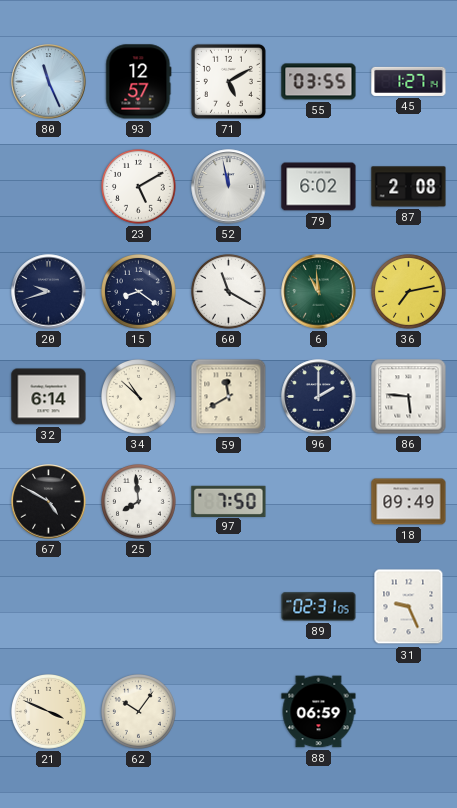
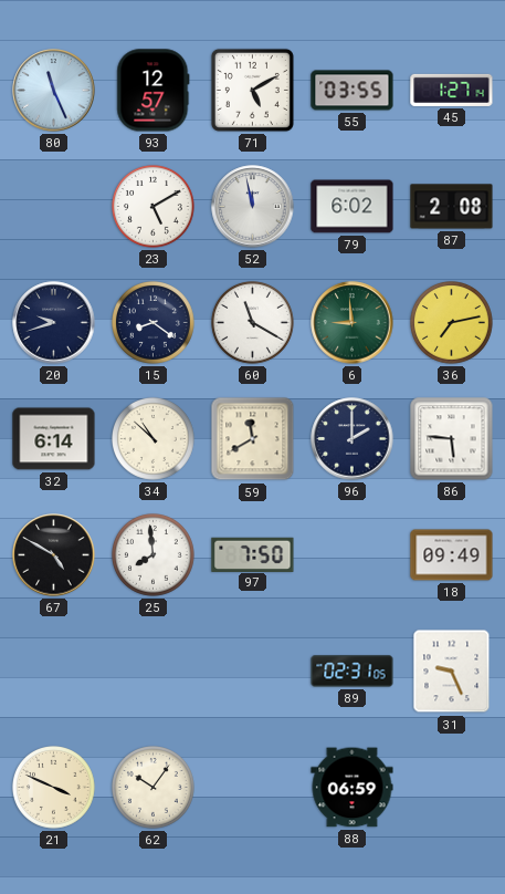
6: 10:59 -> 8:59 (353, 323)
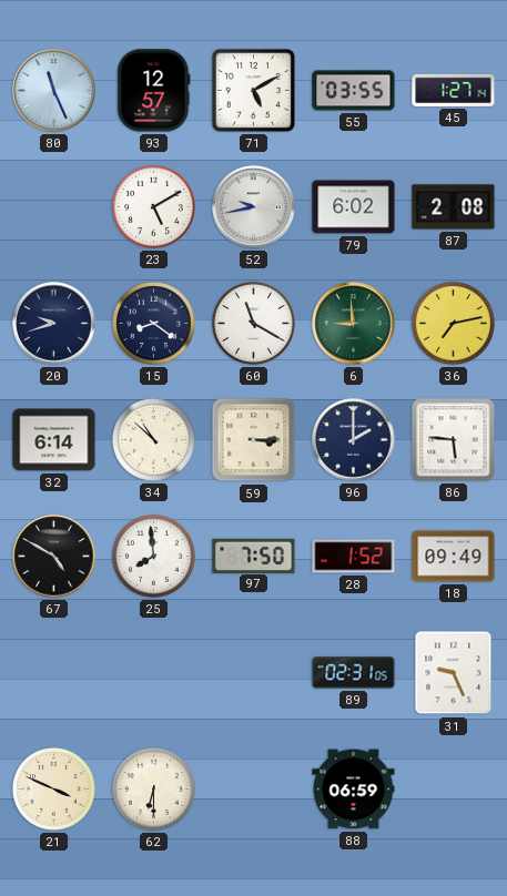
52: 11:58 -> 9:43 (254, 207)
59: 11:40 -> 3:15 (254, 440)
28: none -> 1:52 (354, 557)
62: 10:06 -> 6:30 (154, 790)
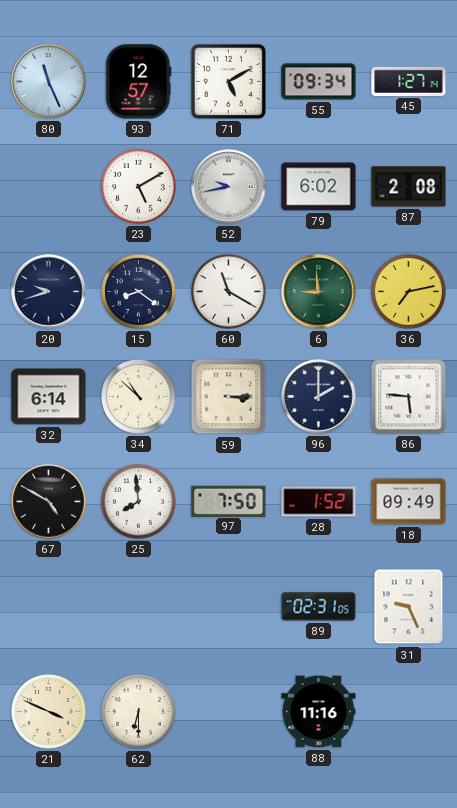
55: 03:55 -> 09:34 (319, 82)
88: 06:59 -> 11:16 (319, 712)
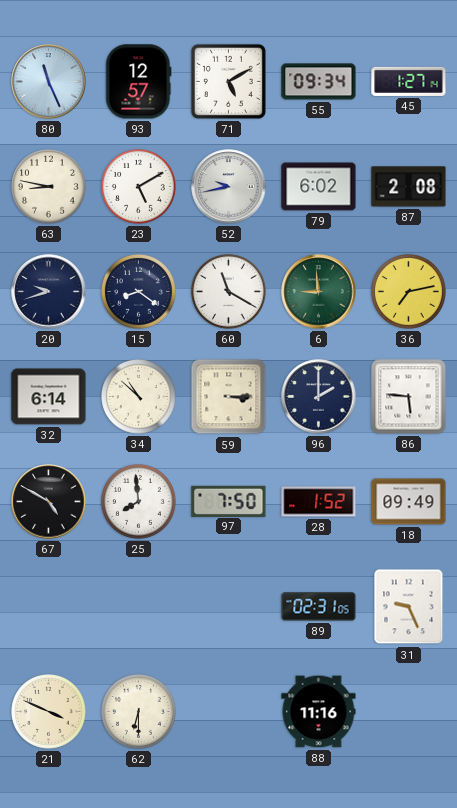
63: none -> 8:47 (49, 187)
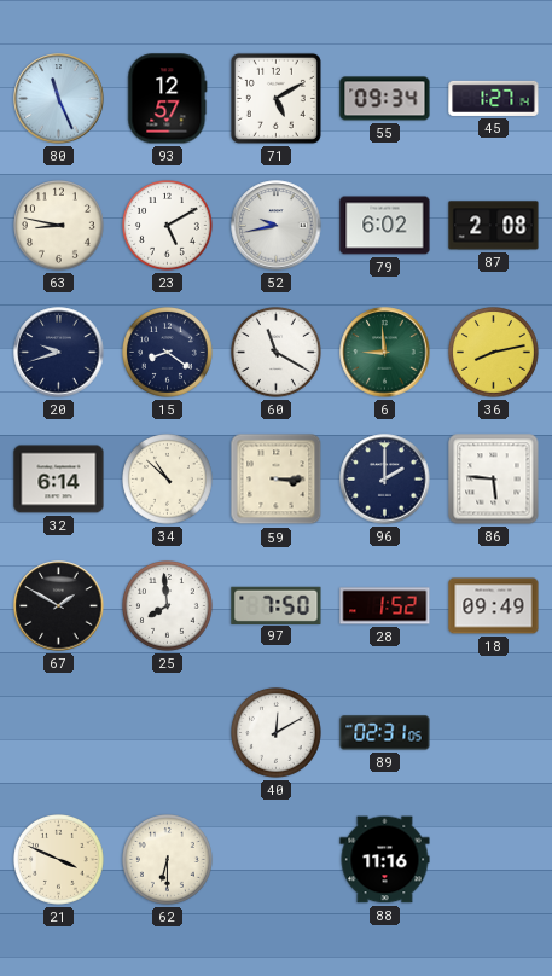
36: 7:13 -> 8:13 (494, 353)
67: 4:50 -> 1:50 (59, 606)
40: none -> 12:10 (277, 733)
31: 9:26 -> none (409, 607)
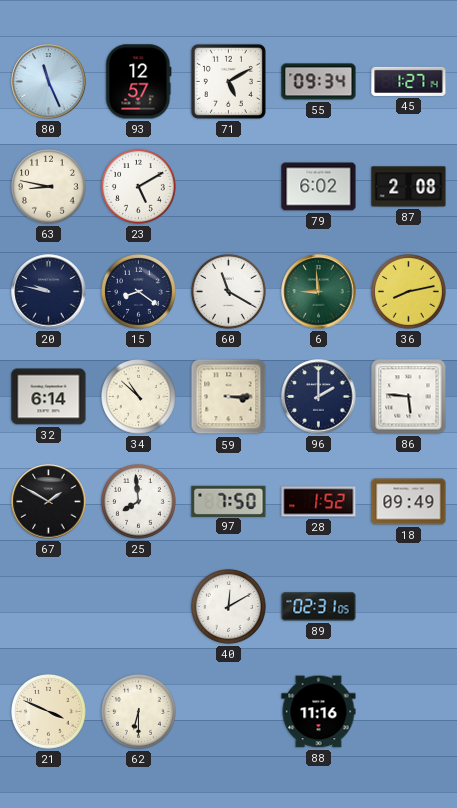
52: 9:43 -> none (277, 226)
20: 9:42 -> 9:47 (49, 292)
